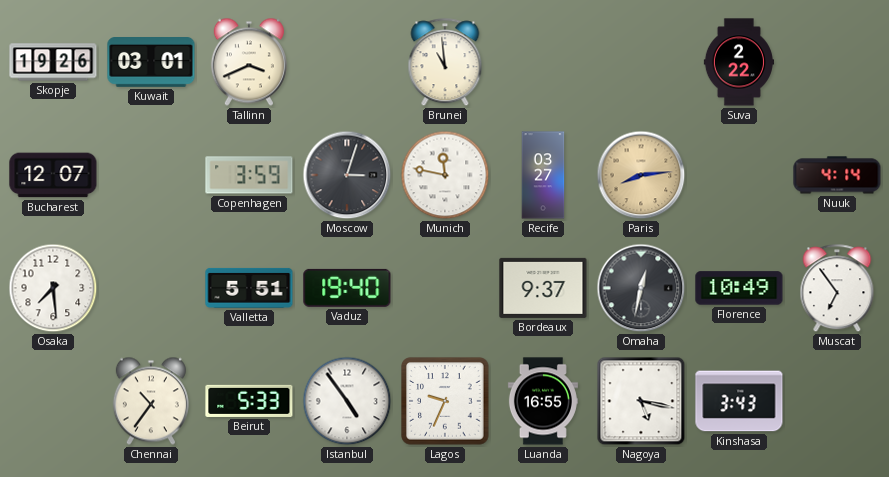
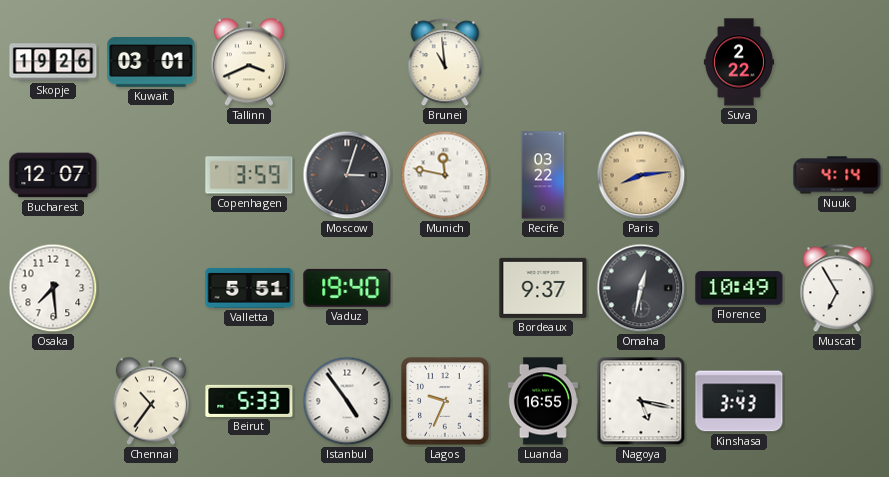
Recife: 03:27 -> 03:22 (543, 175)
Muscat: 6:54 -> 6:55 (837, 289)
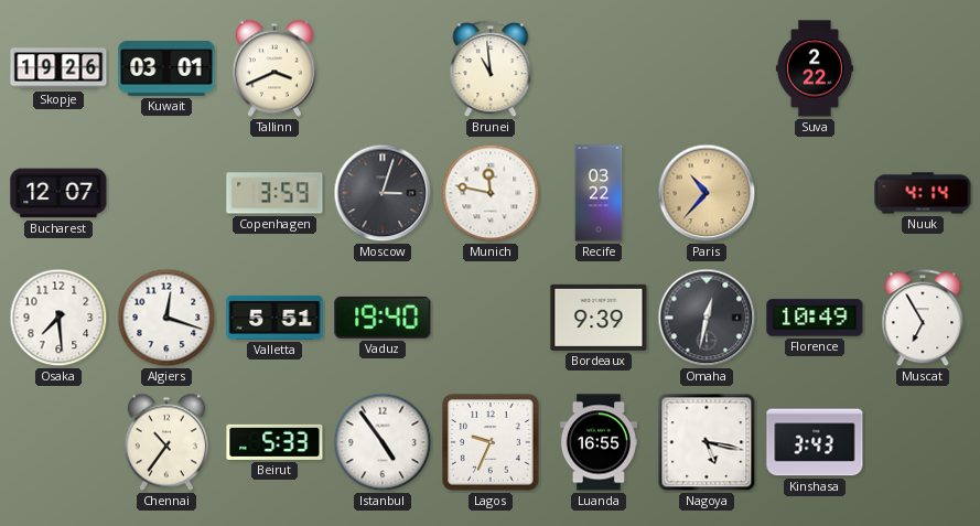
Paris: 8:14 -> 10:37 (707, 193)
Algiers: none -> 12:18 (166, 318)
Bordeaux: 9:37 -> 9:39 (599, 318)
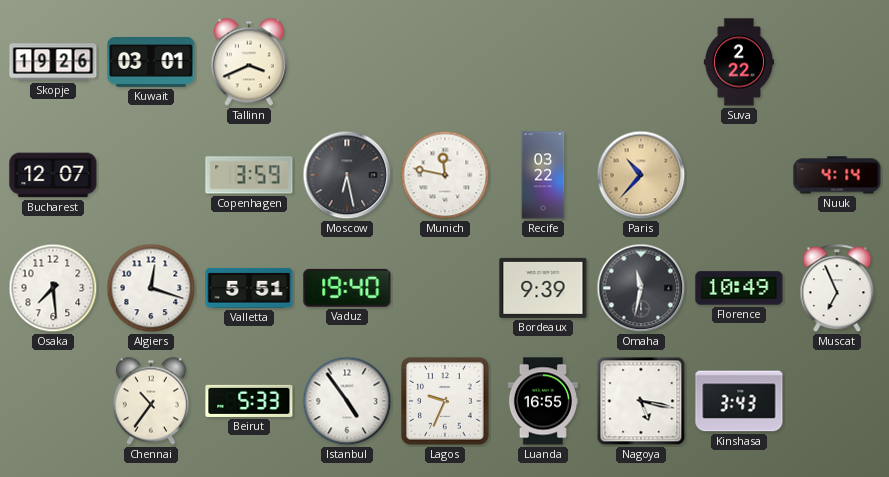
Brunei: 10:59 -> none (491, 69)
Moscow: 3:03 -> 6:28 (347, 175)
Omaha: 12:32 -> 11:32 (641, 288)
Muscat: 6:55 -> 6:56 (837, 289)
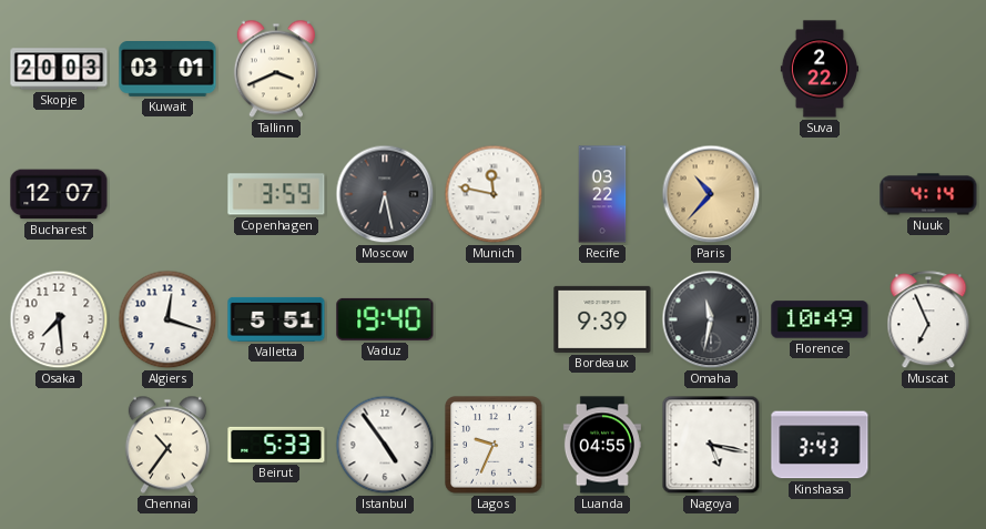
Skopje: 19:26 -> 20:03 (59, 69)
Luanda: 16:55 -> 04:55 (602, 445)
